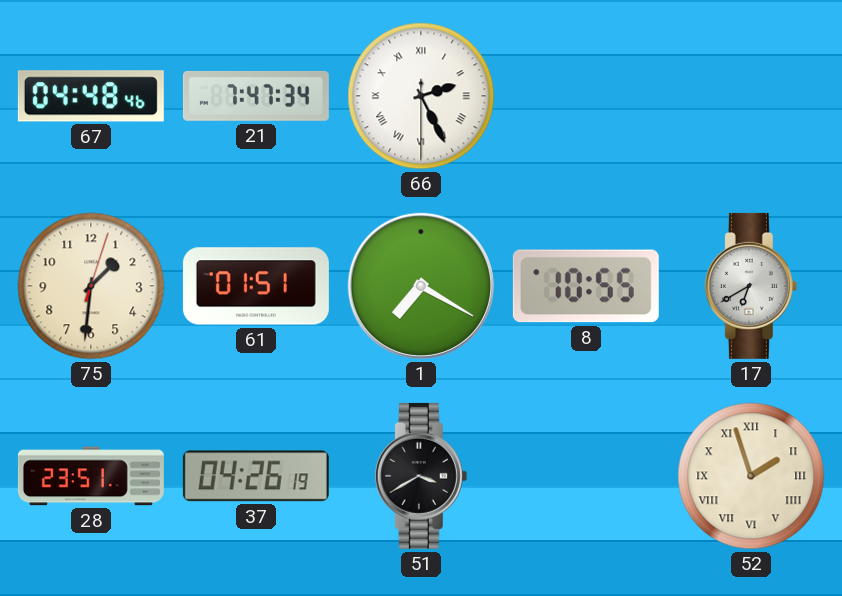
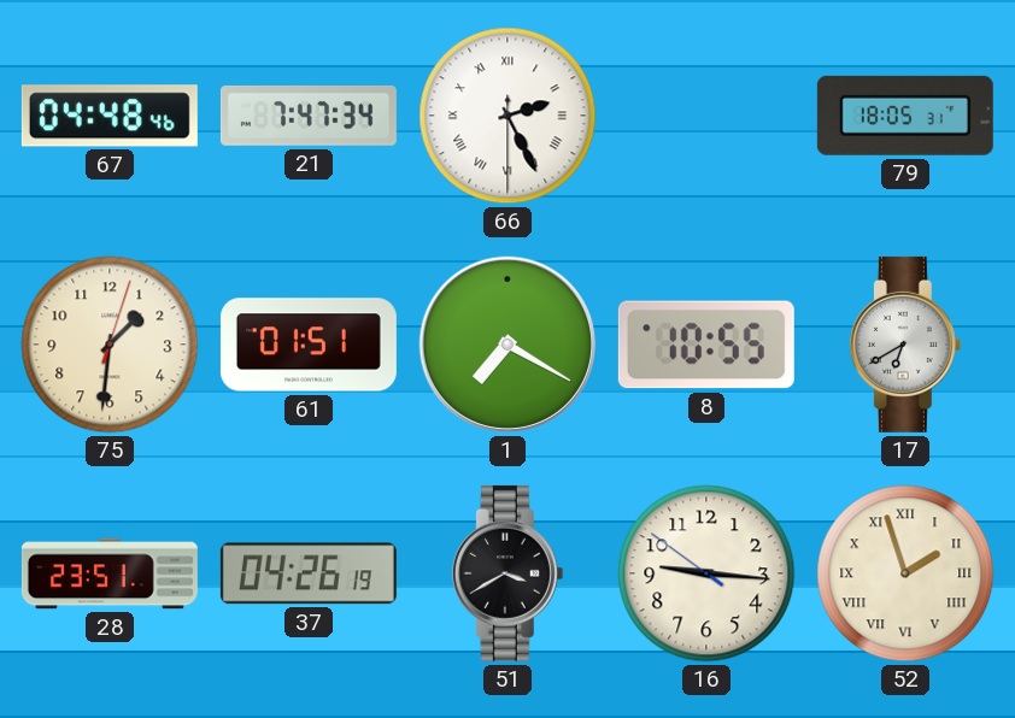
79: none -> 18:05 (905, 116)
16: none -> 9:15 (706, 573)
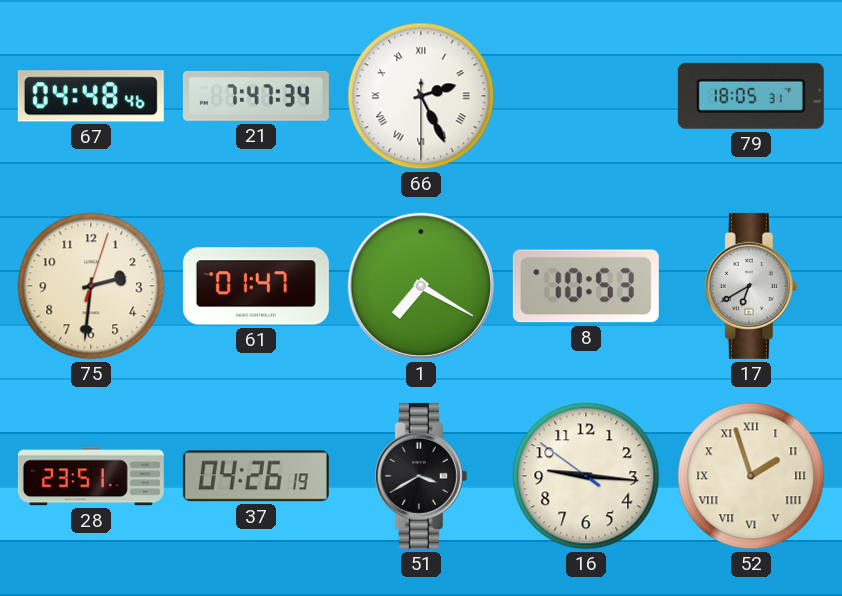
75: 1:31 -> 2:31 (91, 286)
61: 01:51 -> 01:47 (256, 286)
8: 10:55 -> 10:53 (586, 286)
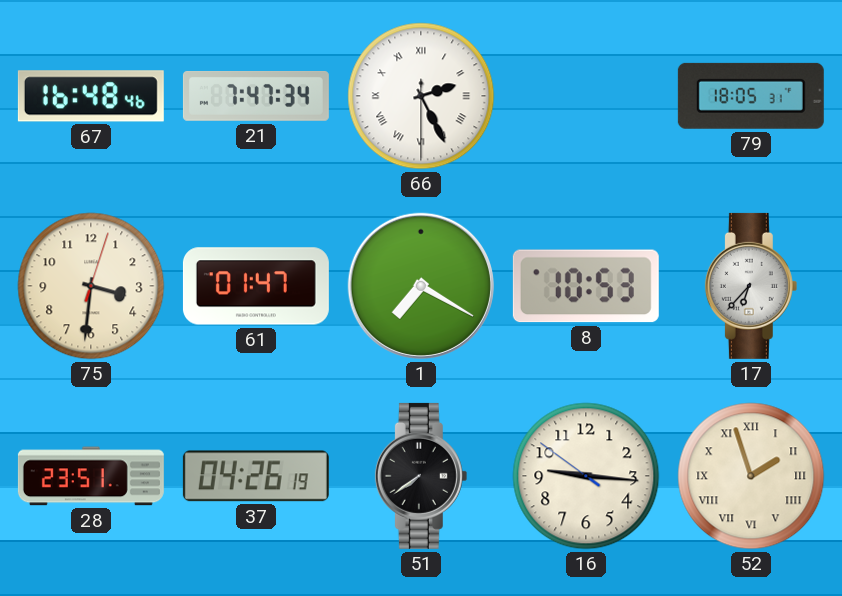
67: 04:48 -> 16:48 (91, 96)
75: 2:31 -> 3:31 (91, 286)
17: 6:40 -> 6:37 (751, 286)
51: 3:40 -> 7:39 (421, 476)
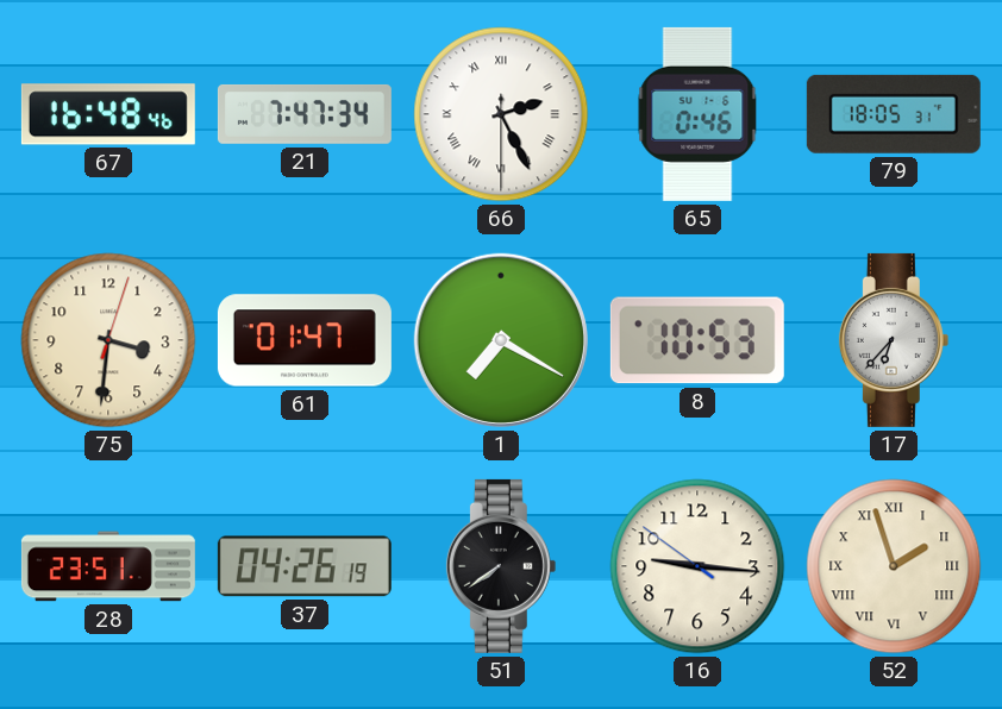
65: none -> 0:46 (697, 114)
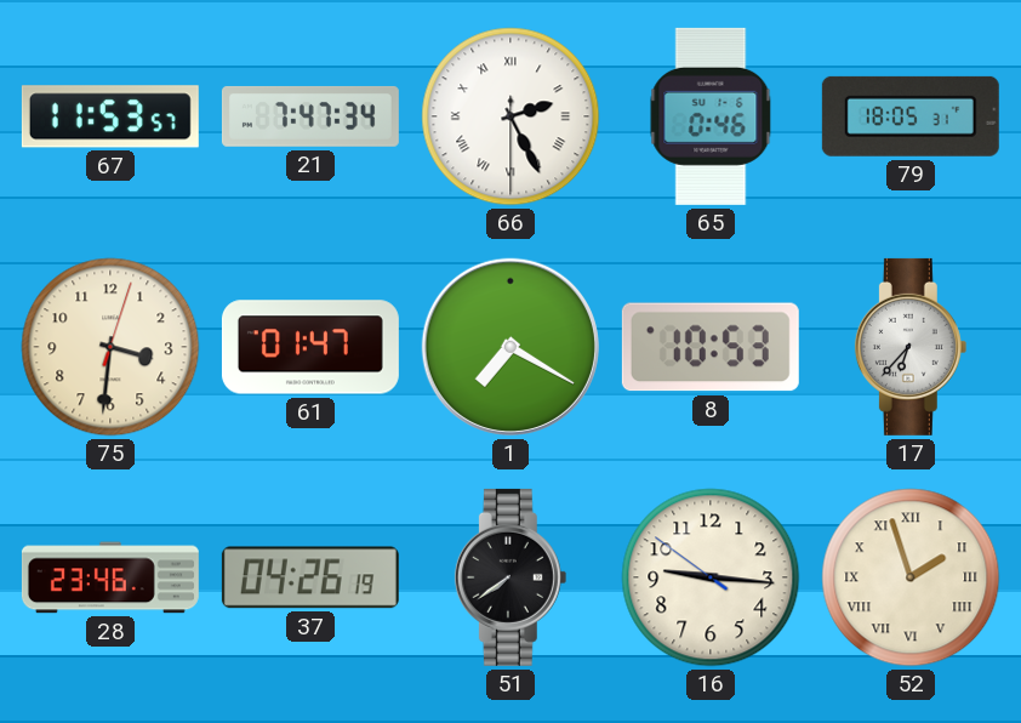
67: 16:48 -> 11:53 (110, 116)
28: 23:51 -> 23:46 (110, 577)
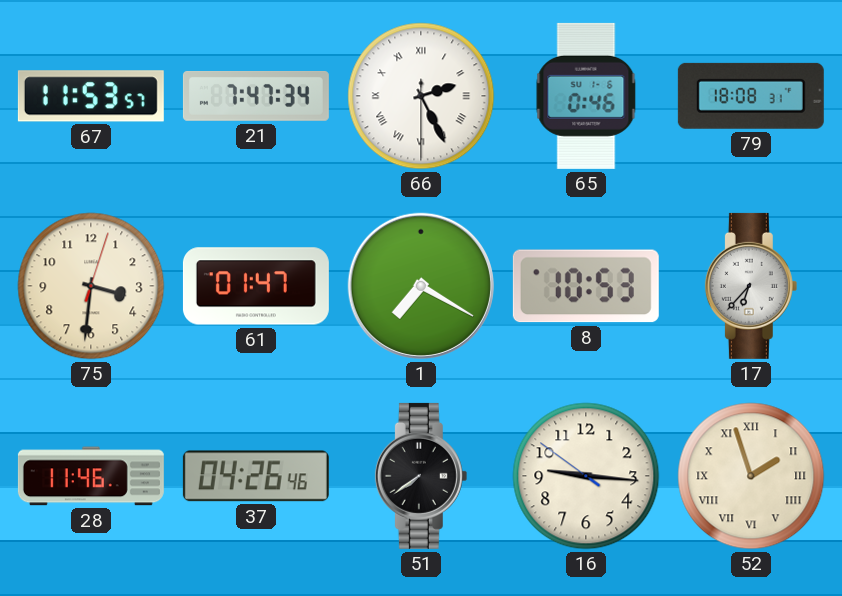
79: 18:05 -> 18:08 (751, 96)
28: 23:46 -> 11:46 (91, 476)
37: 04:26:19 -> 04:26:46 (256, 476)
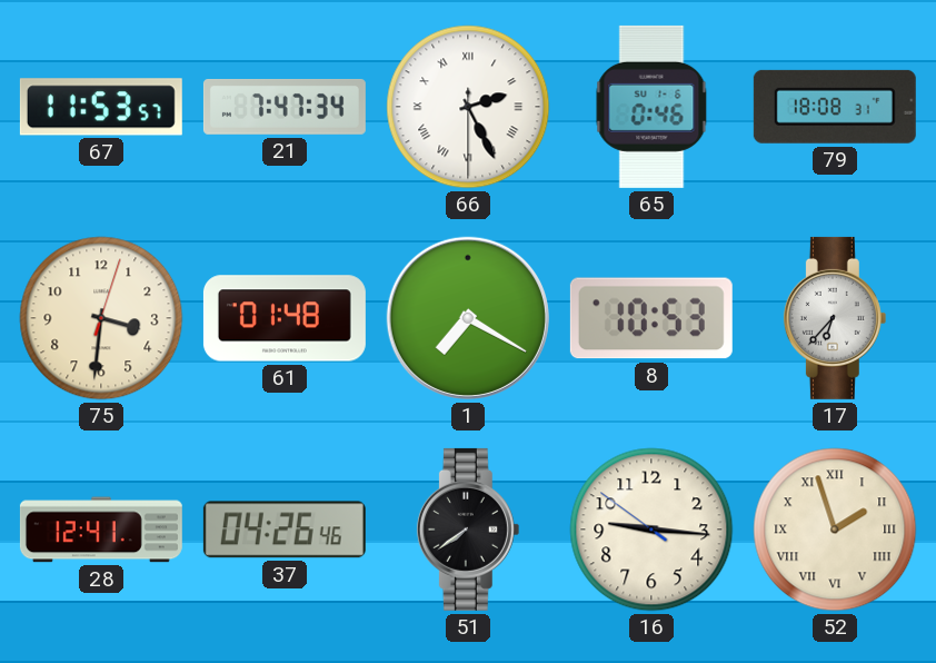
61: 01:47 -> 01:48 (285, 318)
28: 11:46 -> 12:41 (101, 530)
